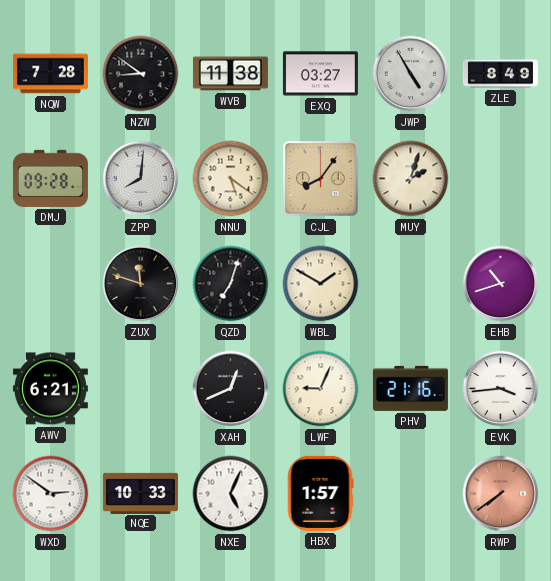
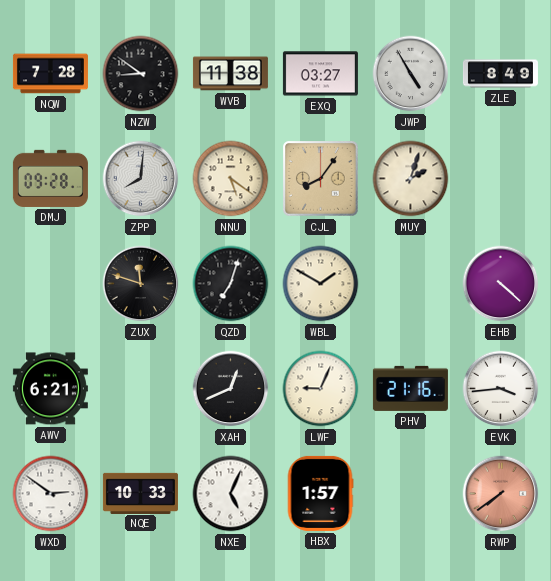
EHB: 10:42 -> 4:22 (501, 284)
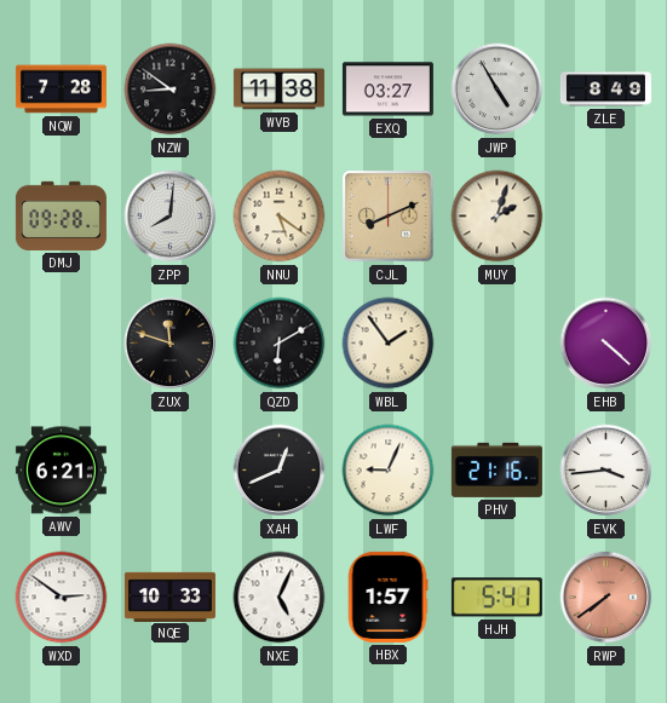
CJL: 8:06 -> 8:11 (389, 217)
QZD: 7:03 -> 6:10 (280, 344)
WBL: 1:50 -> 1:54 (389, 344)
HJH: none -> 5:41 (496, 598)
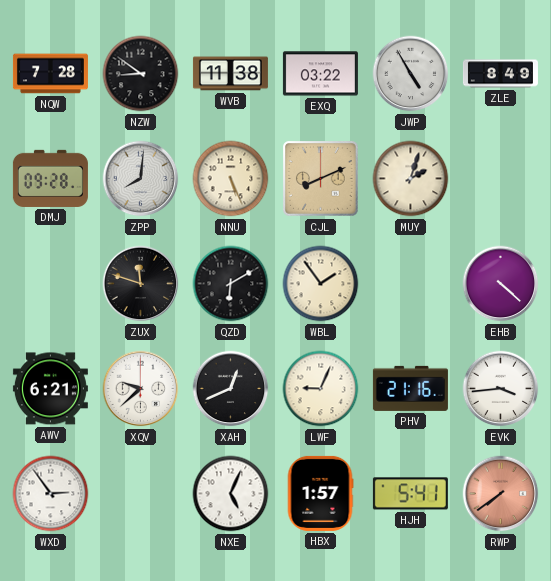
EXQ: 03:27 -> 03:22 (320, 74)
NNU: 5:21 -> 5:26 (231, 179)
XQV: none -> 9:38 (141, 389)
WXD: 2:51 -> 2:54 (51, 494)
NQE: 10:33 -> none (169, 597)
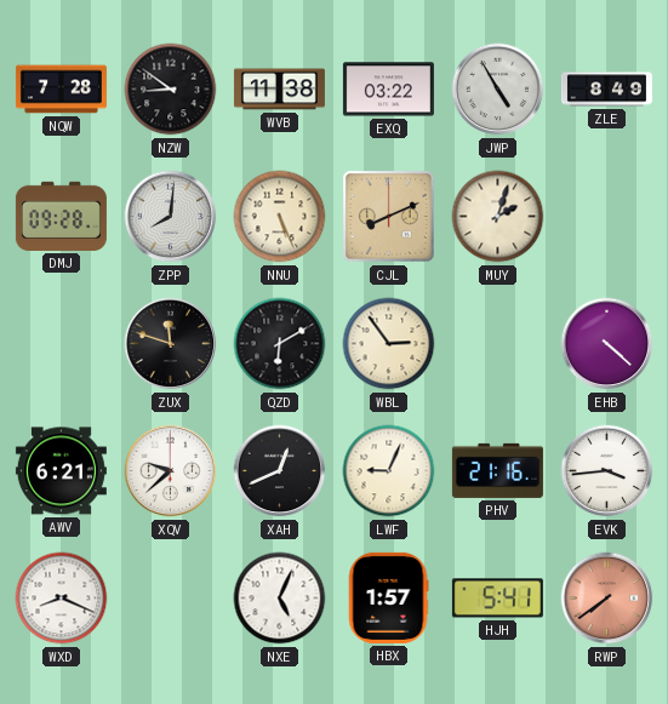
WBL: 1:54 -> 2:54 (389, 344)
WXD: 2:54 -> 8:19 (62, 599)
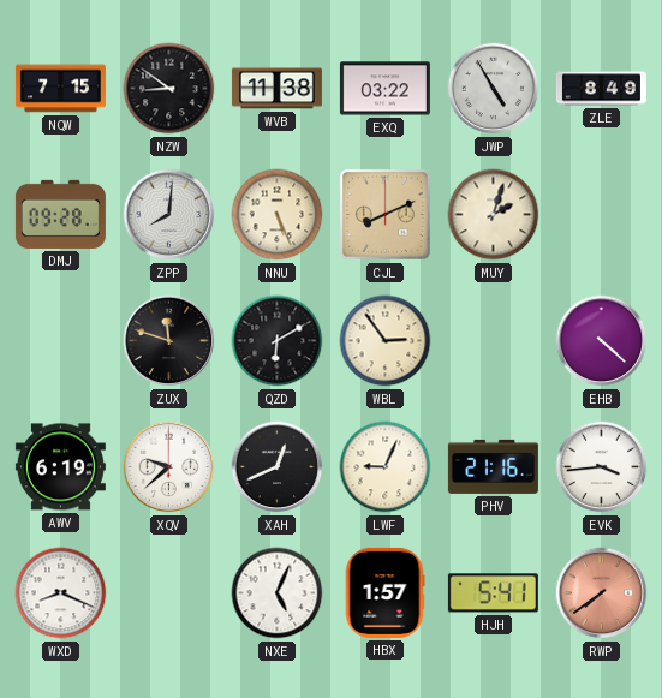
NQW: 7:28 -> 7:15 (60, 89)
AWV: 6:21 -> 6:19 (60, 467)
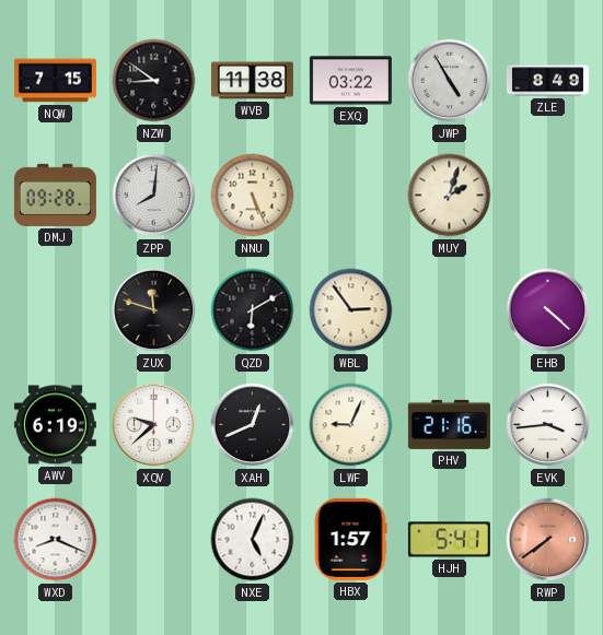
CJL: 8:11 -> none (386, 215)
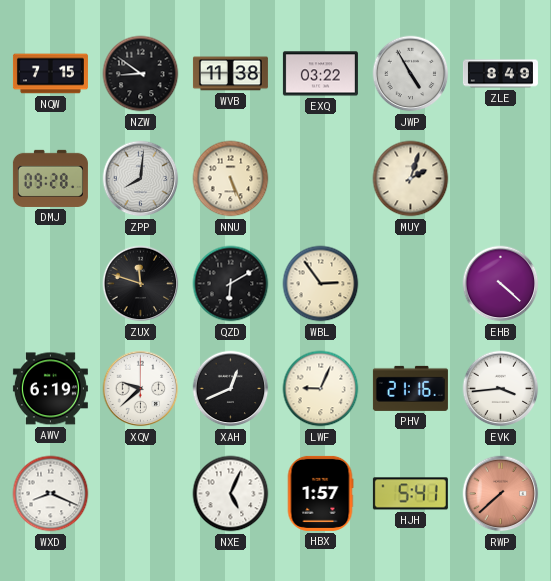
RWP: 7:39 -> 7:38 (501, 494)
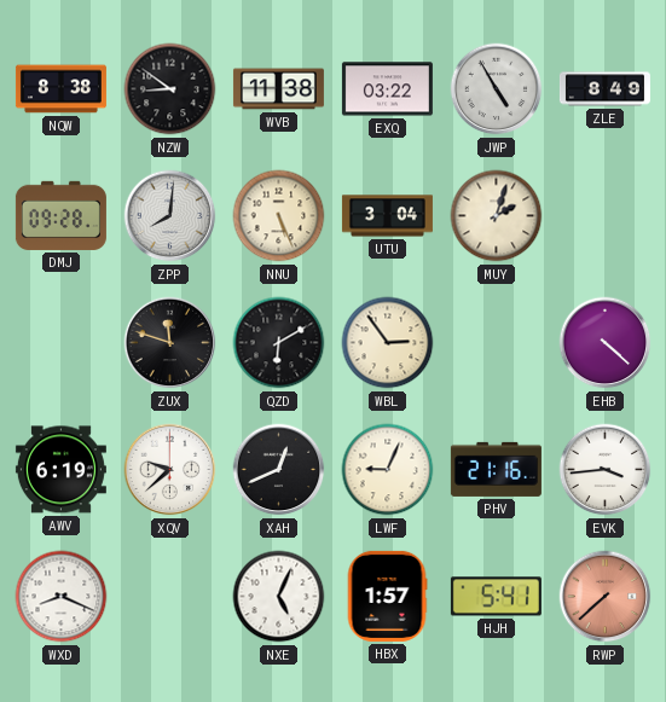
NQW: 7:15 -> 8:38 (60, 89)
UTU: none -> 3:04 (387, 216)
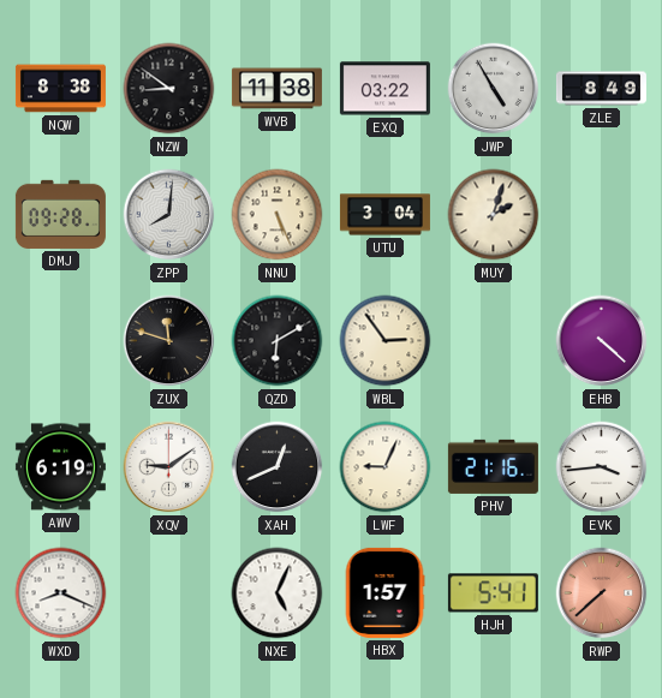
XQV: 9:38 -> 9:09 (169, 467)
